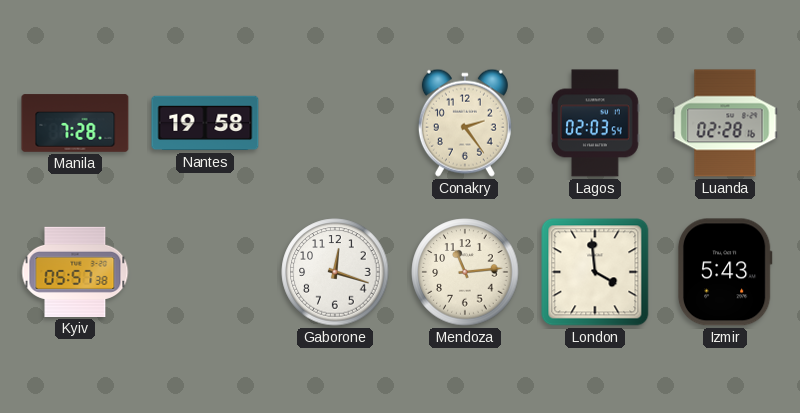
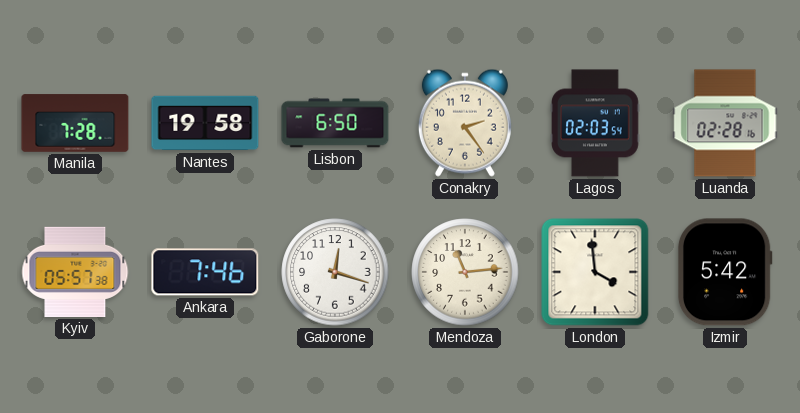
Lisbon: none -> 6:50 (335, 123)
Ankara: none -> 7:46 (205, 272)
Izmir: 5:43 -> 5:42 (725, 272)
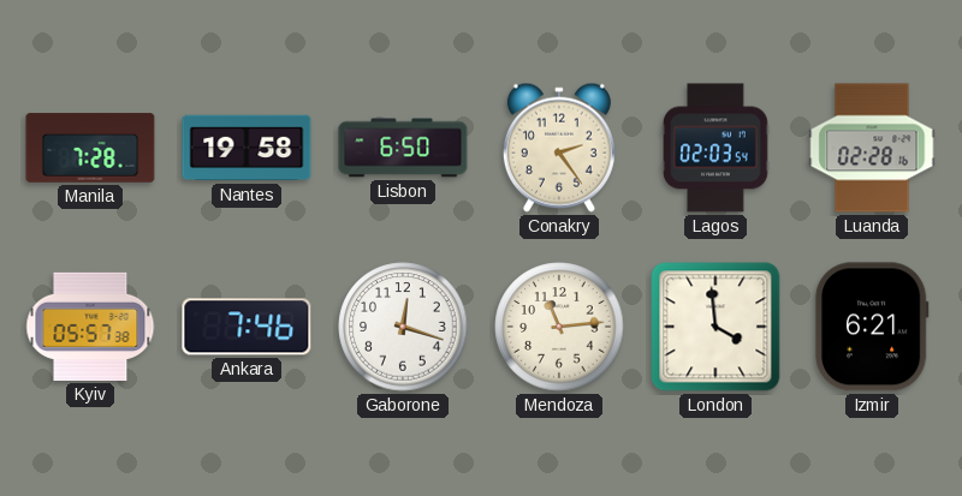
Izmir: 5:42 -> 6:21 (872, 327)
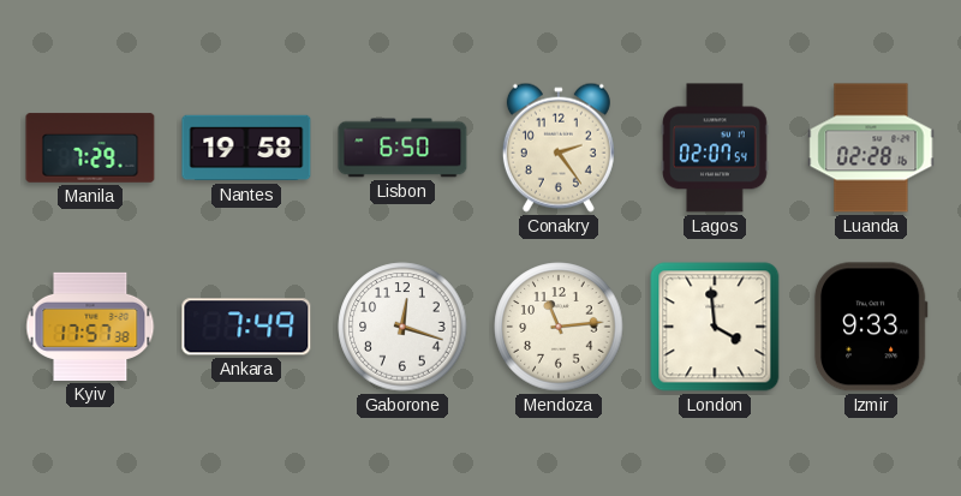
Manila: 7:28 -> 7:29 (90, 148)
Lagos: 02:03 -> 02:07 (715, 148)
Kyiv: 05:57 -> 17:57 (90, 327)
Ankara: 7:46 -> 7:49 (246, 327)
Izmir: 6:21 -> 9:33 (871, 327)
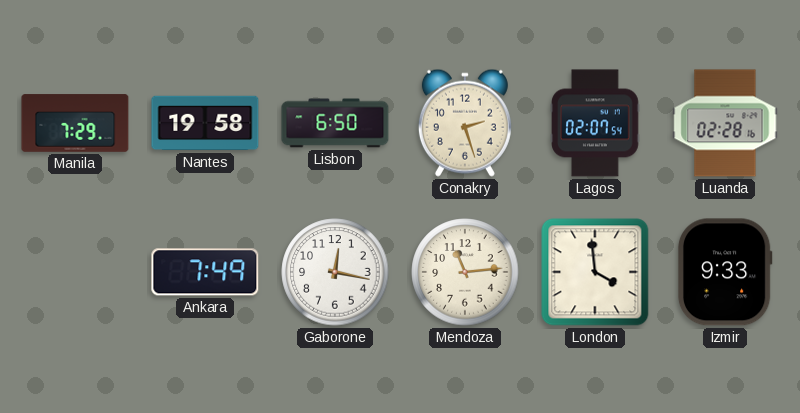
Conakry: 2:24 -> 2:27 (465, 123)
Kyiv: 17:57 -> none (90, 327)
Gaborone: 12:18 -> 12:17 (335, 272)
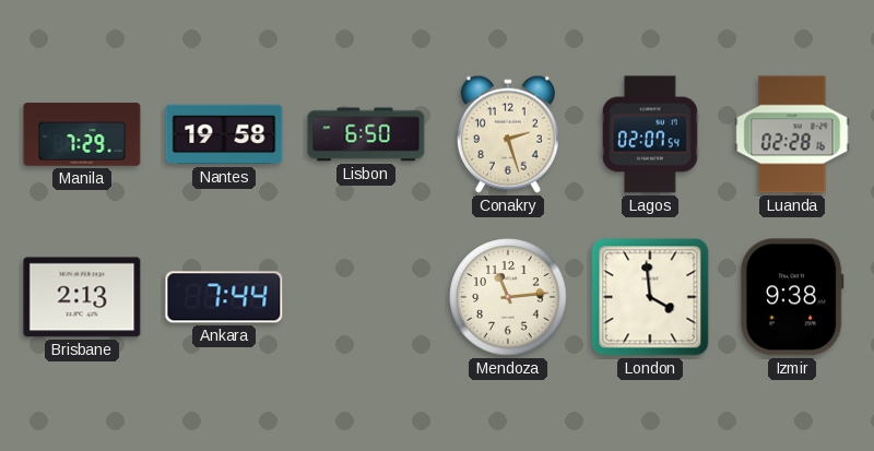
Brisbane: none -> 2:13 (82, 297)
Ankara: 7:49 -> 7:44 (224, 297)
Gaborone: 12:17 -> none (335, 272)
Izmir: 9:33 -> 9:38 (792, 297)
